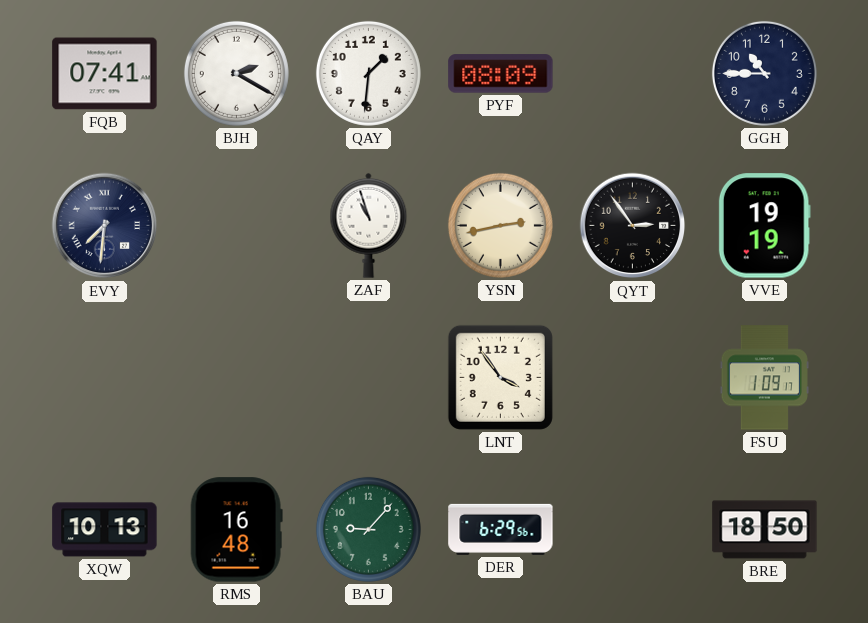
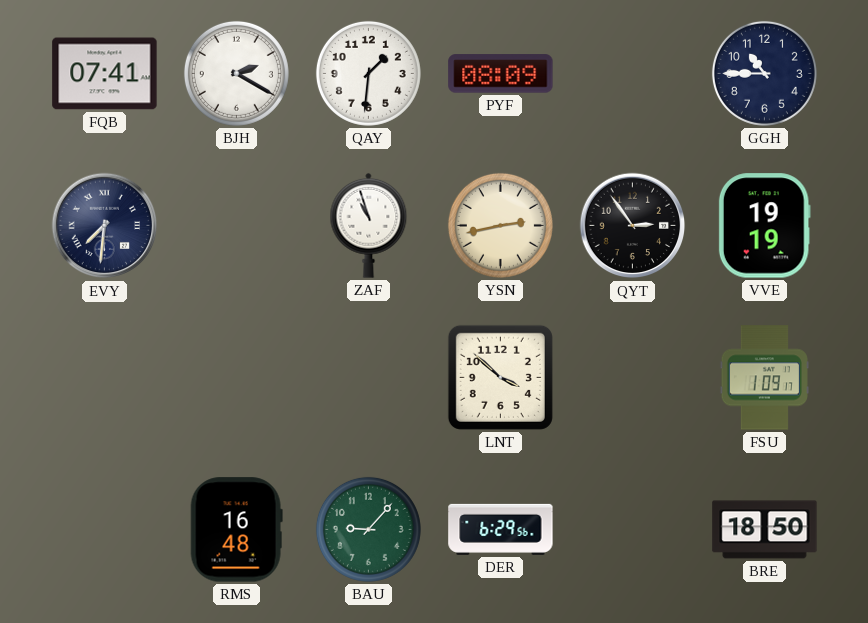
LNT: 3:54 -> 3:52 (500, 377)
XQW: 10:13 -> none (105, 530)
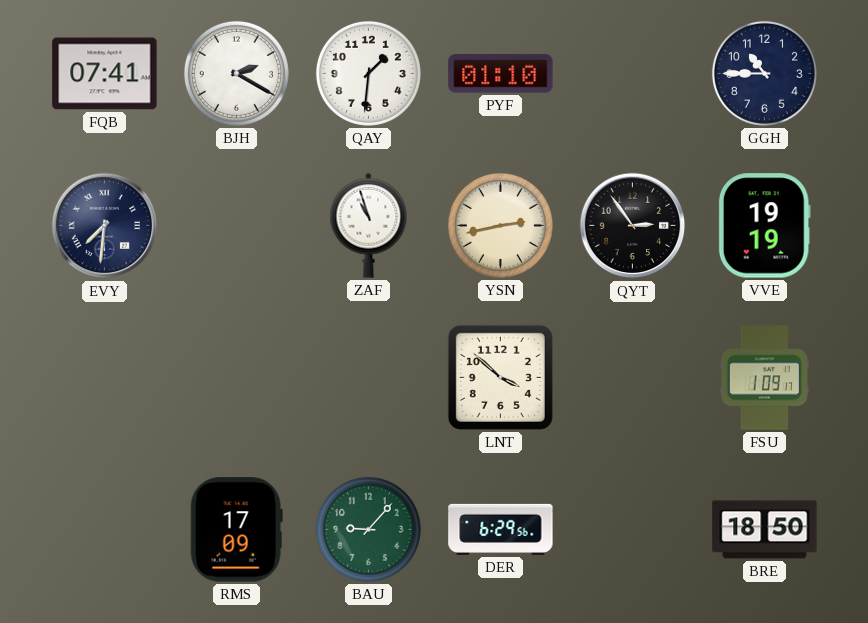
PYF: 08:09 -> 01:10 (501, 74)
RMS: 16:48 -> 17:09 (236, 530)
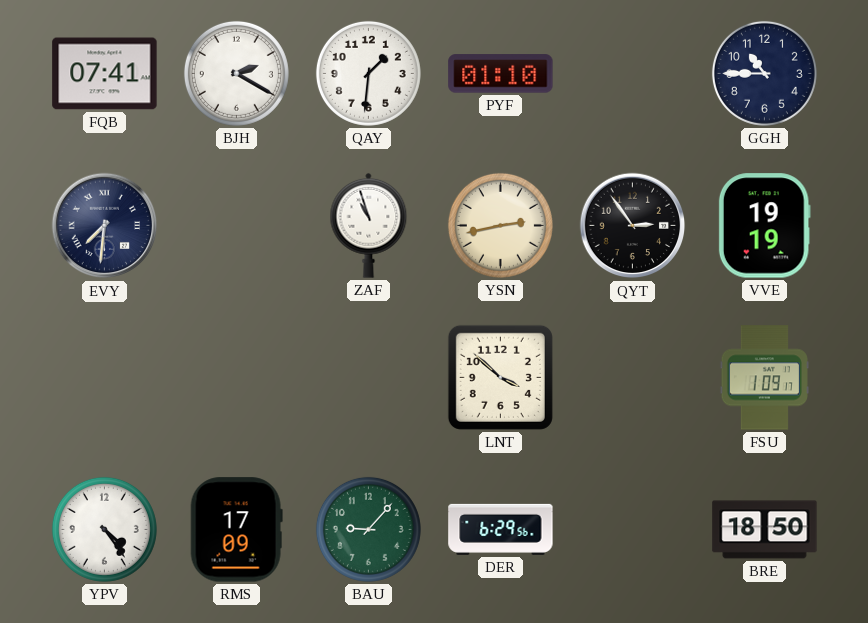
YPV: none -> 4:24 (104, 529)
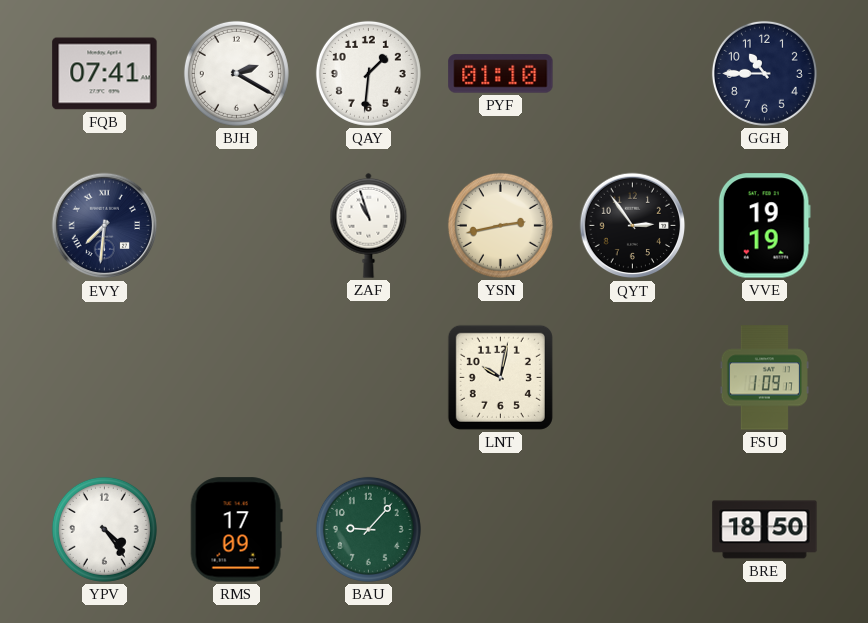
LNT: 3:52 -> 10:02 (500, 377)
DER: 6:29 -> none (501, 529)
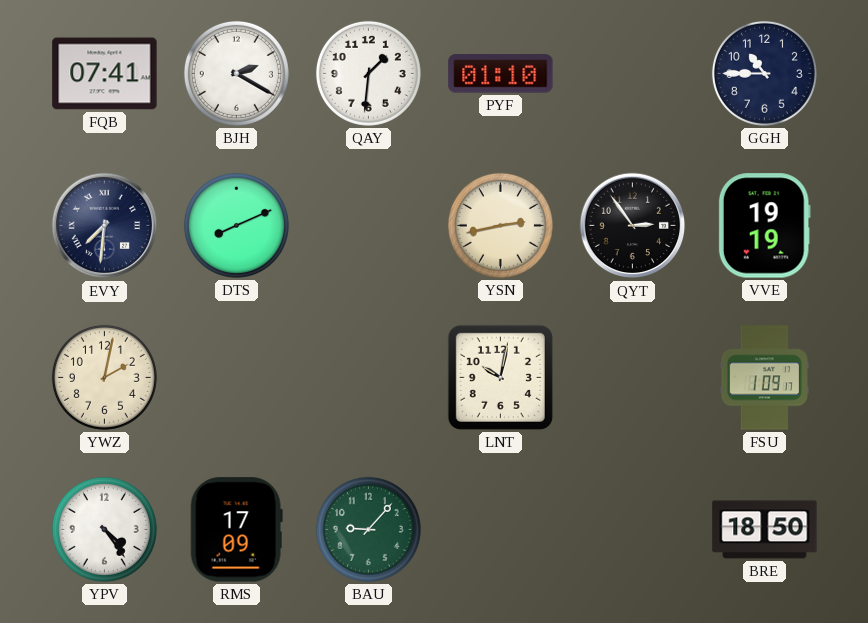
DTS: none -> 8:11 (236, 225)
ZAF: 10:57 -> none (369, 225)
YWZ: none -> 2:02 (104, 377)
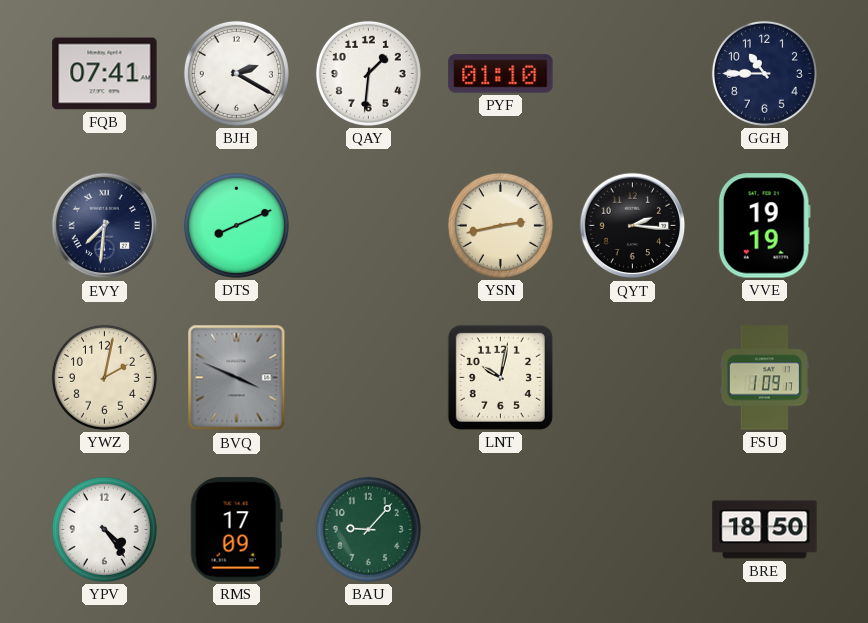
QYT: 2:54 -> 2:16 (633, 226)
BVQ: none -> 3:49 (237, 378)
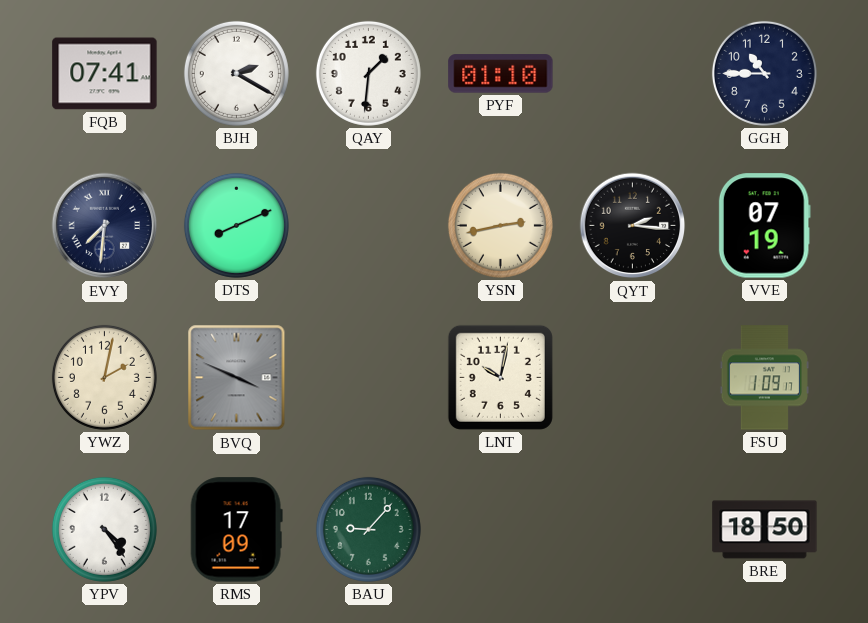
VVE: 19:19 -> 07:19 (764, 226)
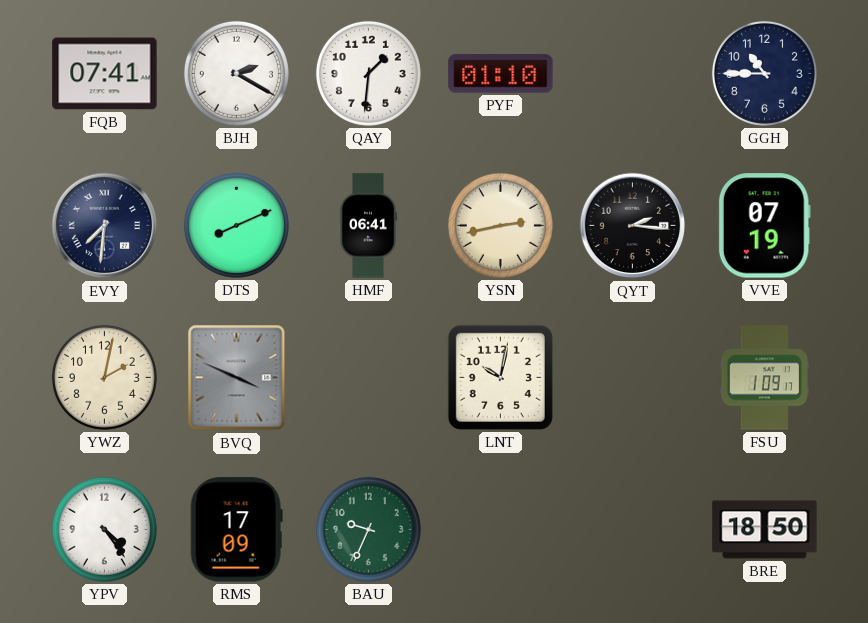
HMF: none -> 06:41 (368, 226)
BAU: 9:07 -> 9:34 (368, 529)
